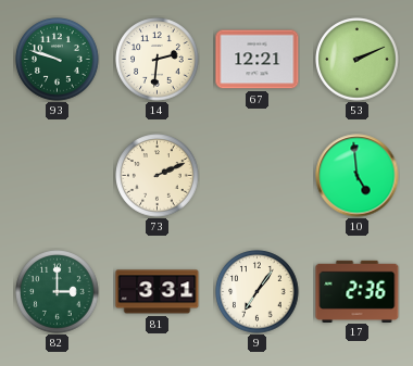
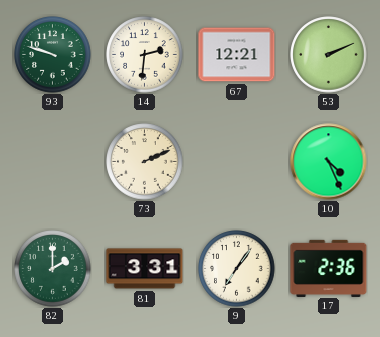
10: 4:59 -> 4:26 (329, 162)
82: 3:00 -> 2:00 (53, 269)
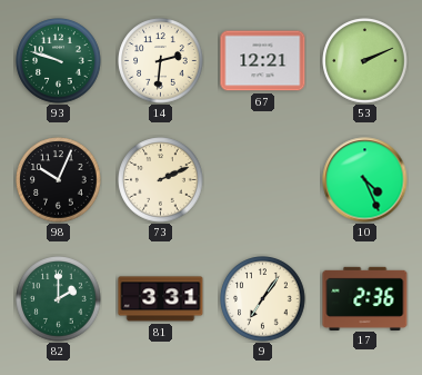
98: none -> 10:04 (59, 180)
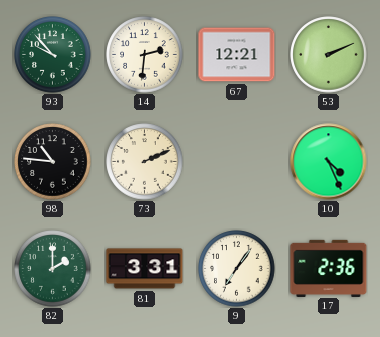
93: 9:48 -> 9:53 (53, 55)
98: 10:04 -> 10:46 (53, 162)
